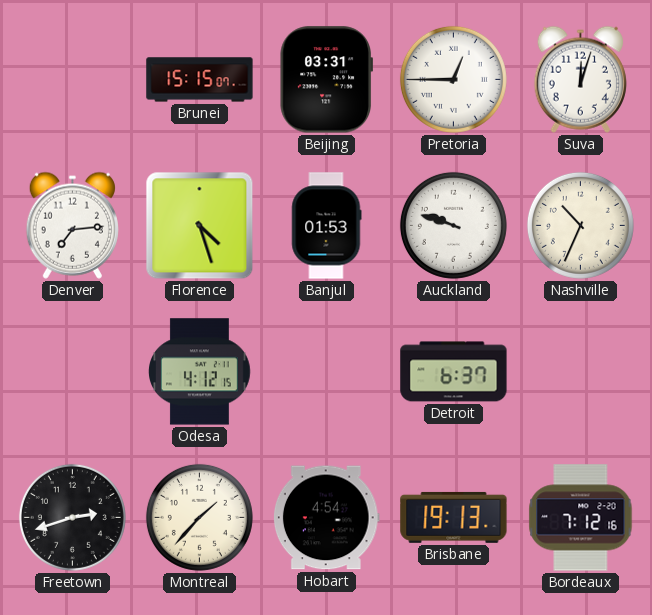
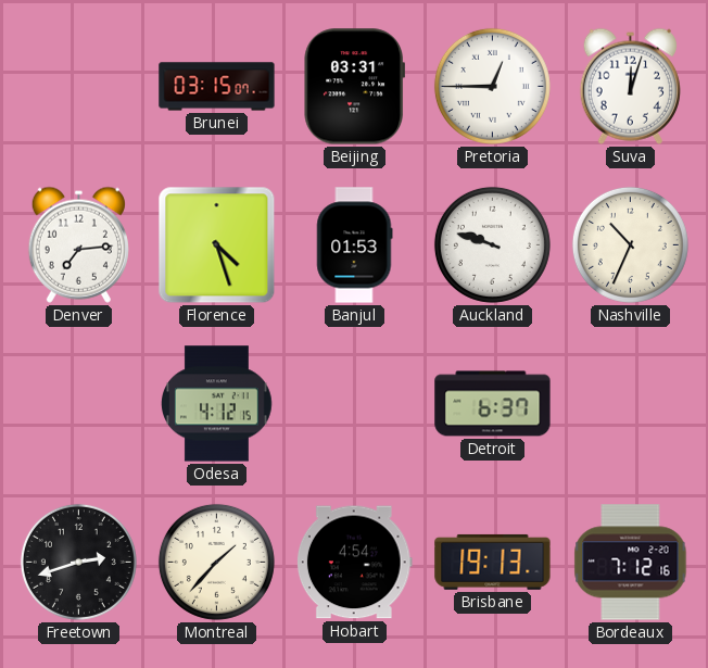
Brunei: 15:15 -> 03:15 (217, 87)
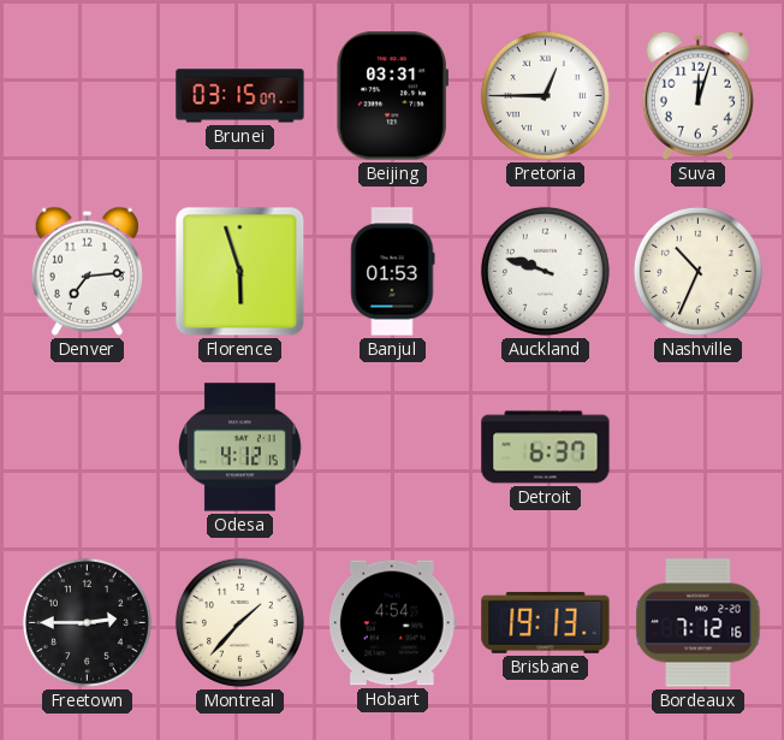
Florence: 4:27 -> 5:57 (240, 272)
Freetown: 2:42 -> 2:45 (87, 622)
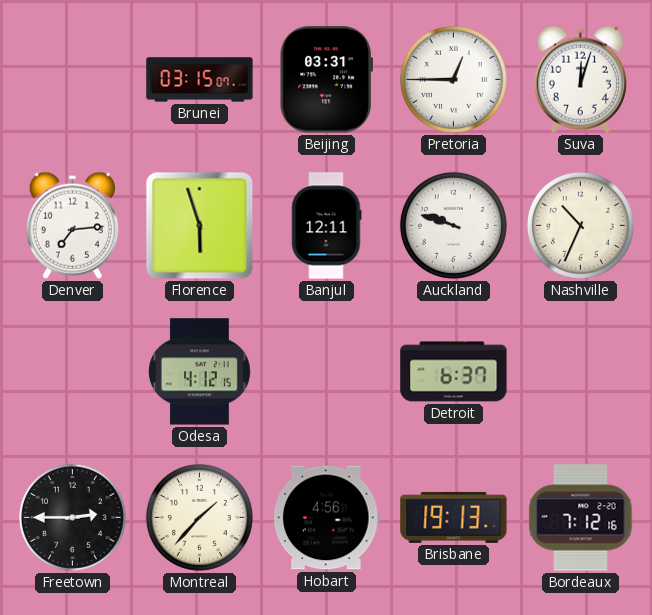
Banjul: 01:53 -> 12:11 (327, 226)
Hobart: 4:54 -> 4:56 (326, 518)
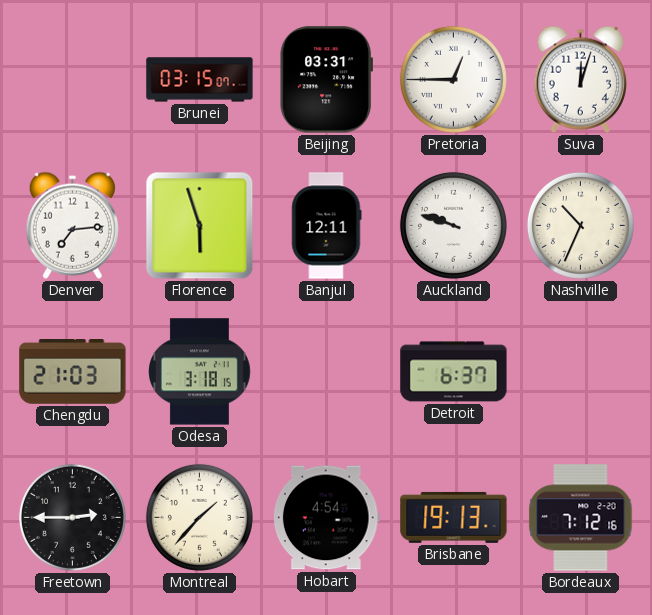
Chengdu: none -> 21:03 (73, 372)
Odesa: 4:12 -> 3:18 (200, 372)
Hobart: 4:56 -> 4:54 (326, 518)
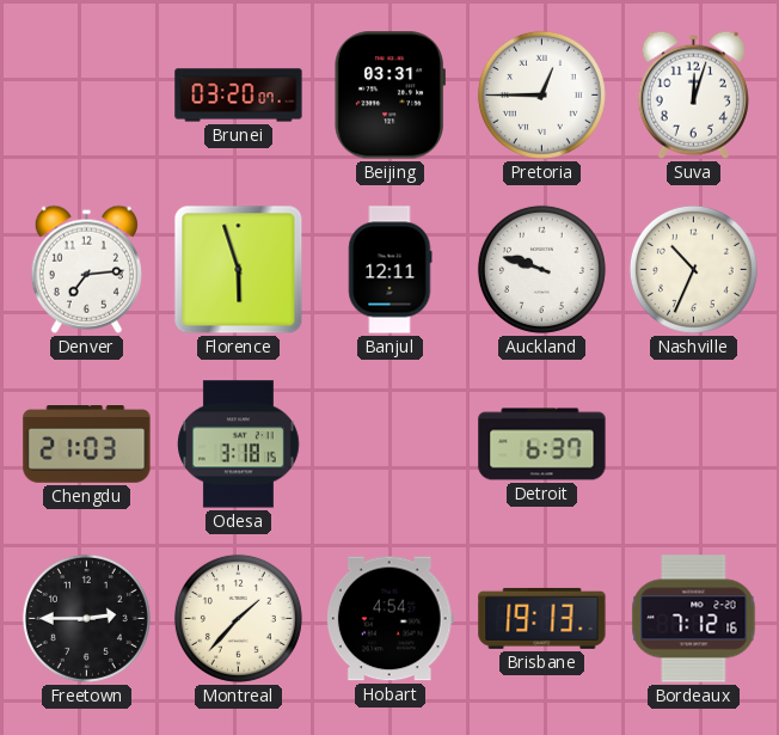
Brunei: 03:15 -> 03:20 (239, 96)
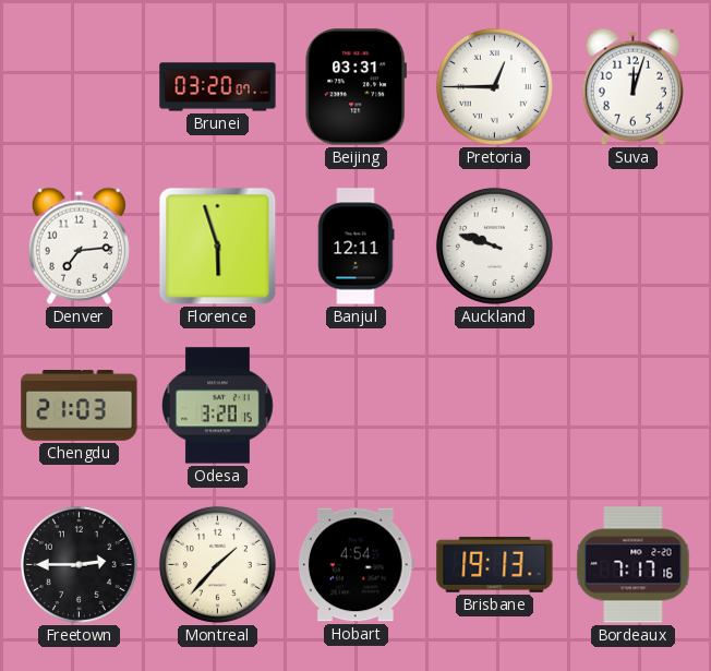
Nashville: 10:34 -> none (693, 269)
Odesa: 3:18 -> 3:20 (218, 406)
Detroit: 6:37 -> none (542, 445)
Bordeaux: 7:12 -> 7:17 (634, 565)
